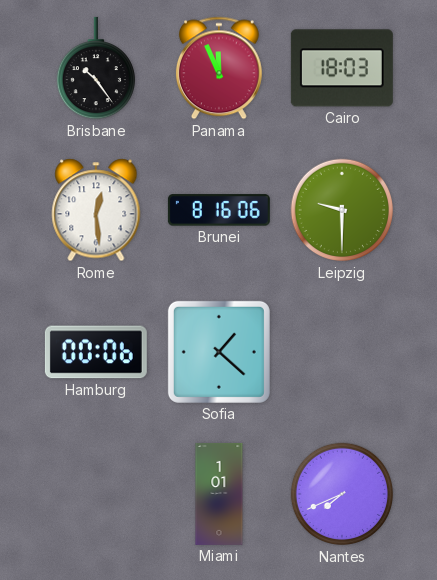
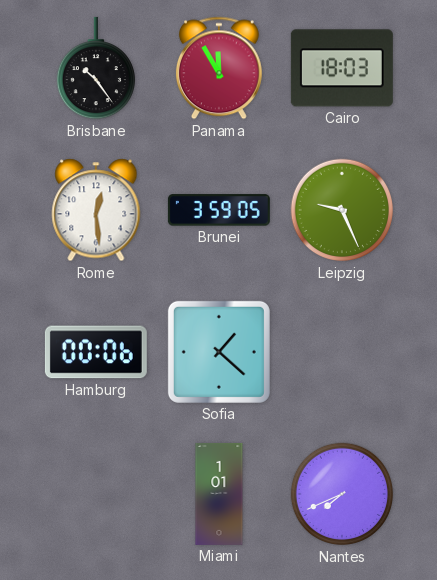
Panama: 11:56 -> 11:55 (219, 68)
Brunei: 8:16 -> 3:59 (219, 210)
Leipzig: 9:30 -> 9:26 (342, 210)
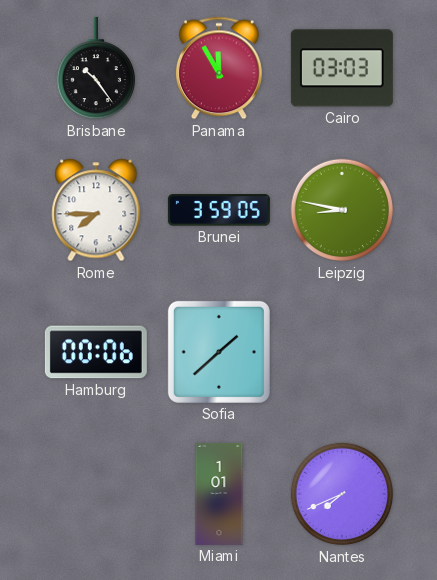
Cairo: 18:03 -> 03:03 (342, 68)
Rome: 12:29 -> 7:45 (96, 210)
Leipzig: 9:26 -> 8:47 (342, 210)
Sofia: 1:22 -> 1:38 (219, 352)
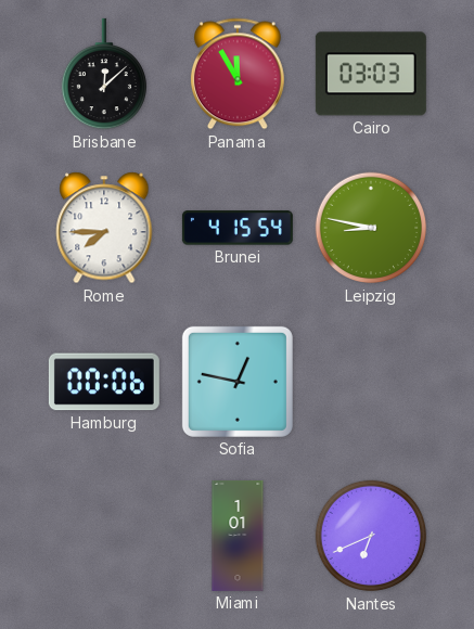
Brisbane: 10:24 -> 12:08 (103, 74)
Brunei: 3:59 -> 4:15 (238, 228)
Sofia: 1:38 -> 12:47 (238, 382)
Nantes: 7:41 -> 6:41 (371, 536)
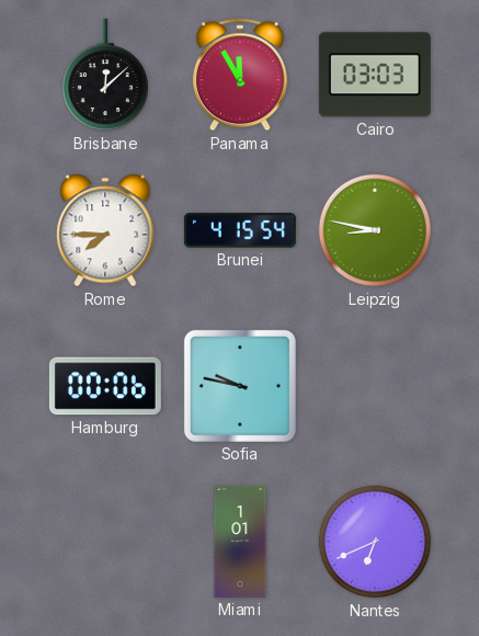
Sofia: 12:47 -> 9:47 (240, 386)
